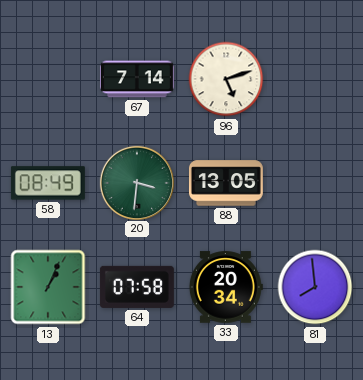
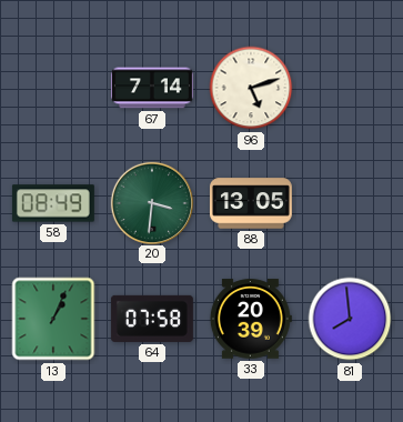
33: 20:34 -> 20:39 (251, 319)
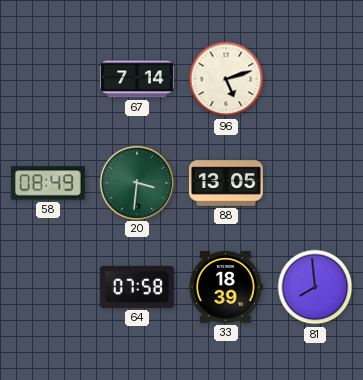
13: 1:04 -> none (53, 319)
33: 20:39 -> 18:39 (226, 287)
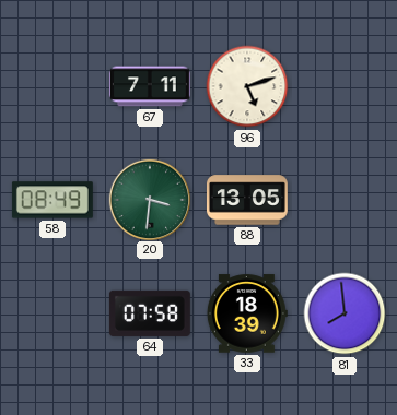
67: 7:14 -> 7:11 (150, 86)
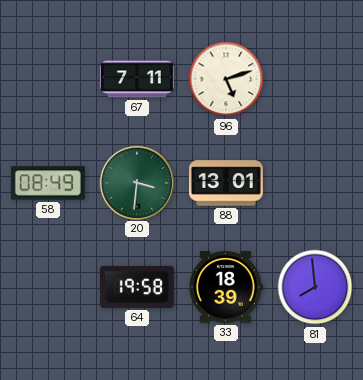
88: 13:05 -> 13:01 (226, 183)
64: 07:58 -> 19:58 (137, 287)
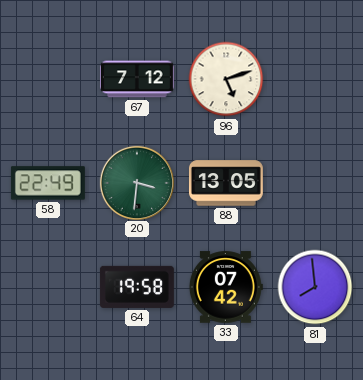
67: 7:11 -> 7:12 (137, 79)
58: 08:49 -> 22:49 (48, 183)
88: 13:01 -> 13:05 (226, 183)
33: 18:39 -> 07:42 (226, 287)
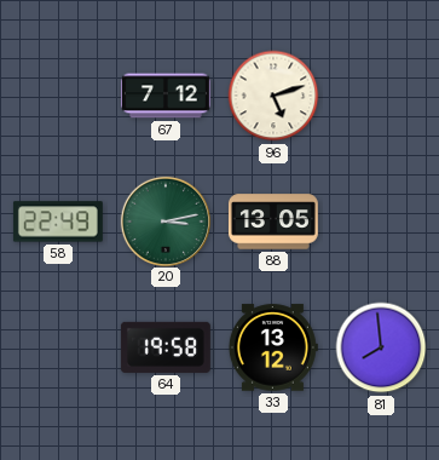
20: 3:31 -> 3:13 (164, 220)
33: 07:42 -> 13:12 (273, 347)
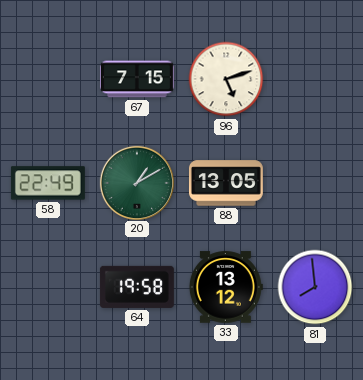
67: 7:12 -> 7:15 (137, 79)
20: 3:13 -> 1:10 (136, 182)
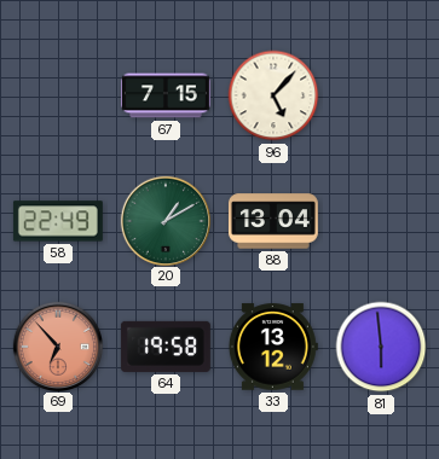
96: 5:12 -> 5:07 (273, 95)
88: 13:05 -> 13:04 (273, 221)
69: none -> 6:53 (57, 345)
81: 7:59 -> 5:59 (381, 347)
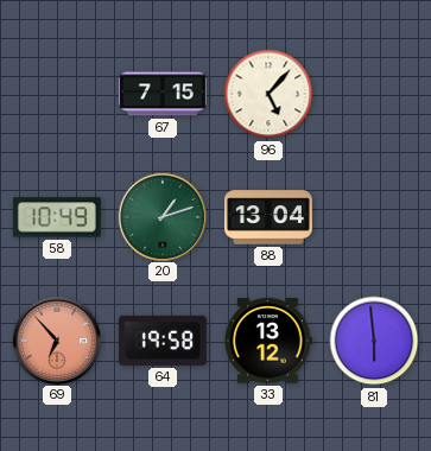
58: 22:49 -> 10:49 (57, 217)
20: 1:10 -> 1:12 (161, 216)
